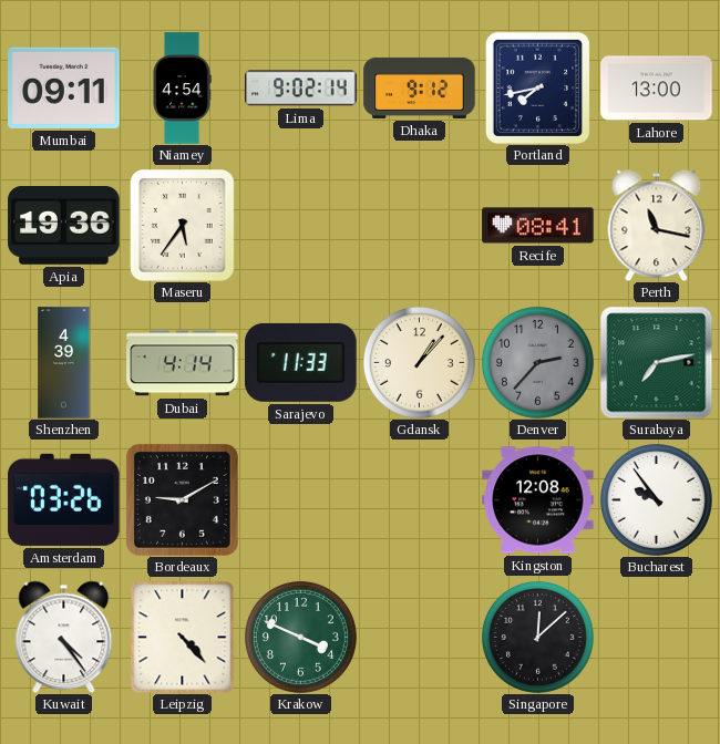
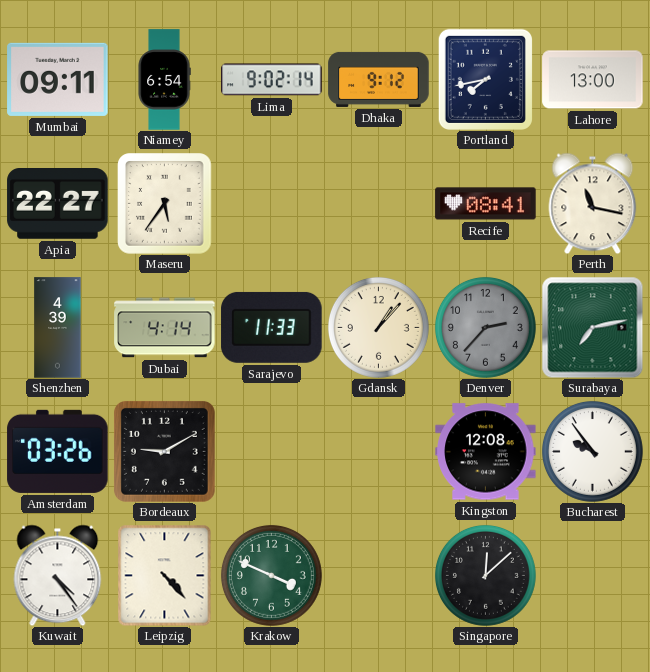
Niamey: 4:54 -> 6:54 (164, 80)
Apia: 19:36 -> 22:27 (58, 204)
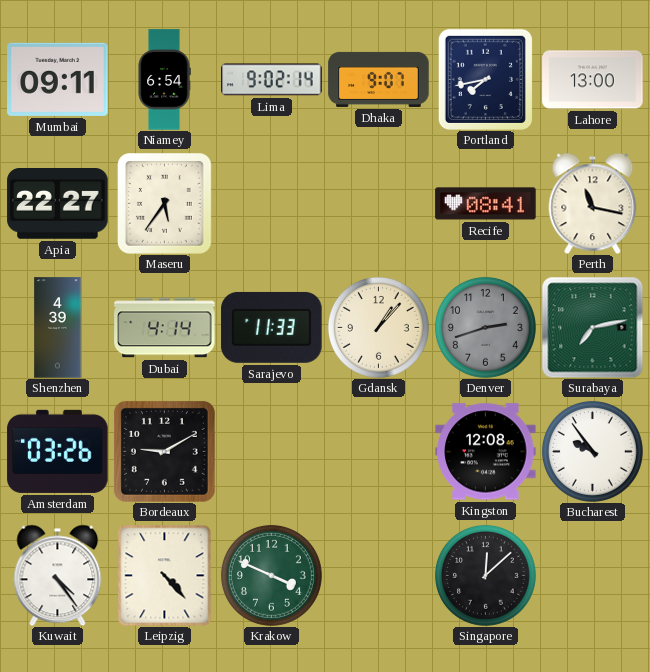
Dhaka: 9:12 -> 9:07 (379, 79)
Denver: 2:37 -> 2:42 (485, 327)
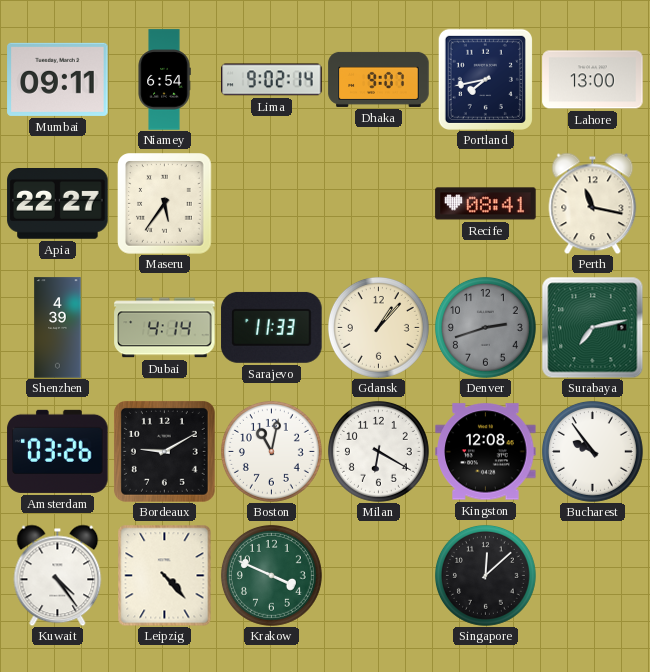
Boston: none -> 11:02 (271, 451)
Milan: none -> 6:20 (378, 451)
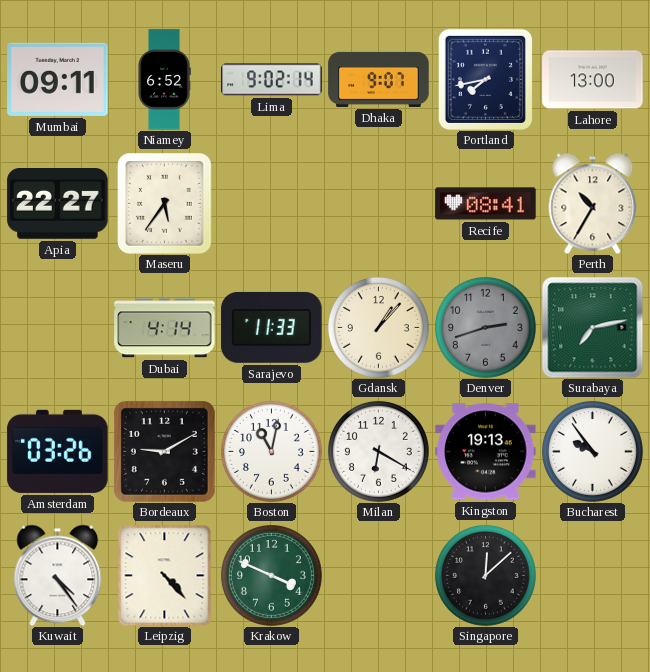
Niamey: 6:54 -> 6:52 (164, 80)
Perth: 11:17 -> 10:35 (593, 203)
Shenzhen: 4:39 -> none (58, 328)
Kingston: 12:08 -> 19:13 (486, 452)
